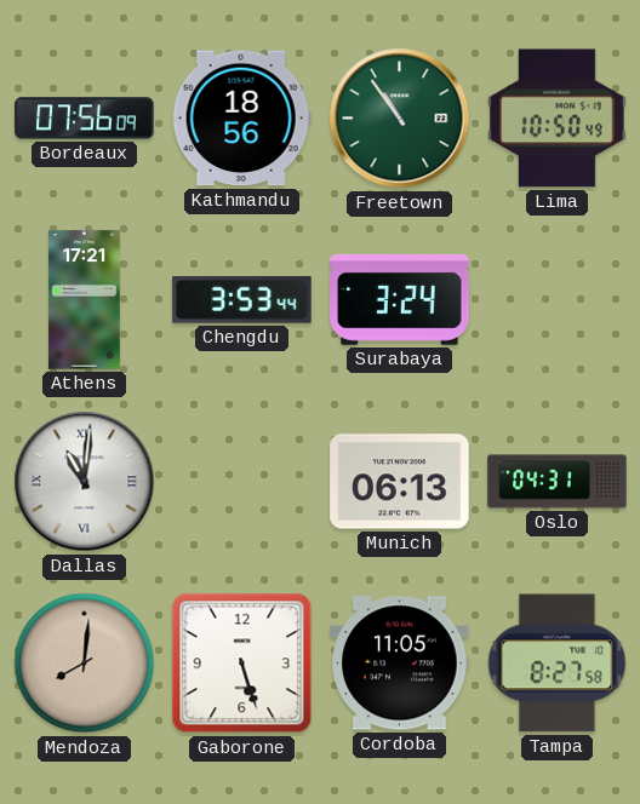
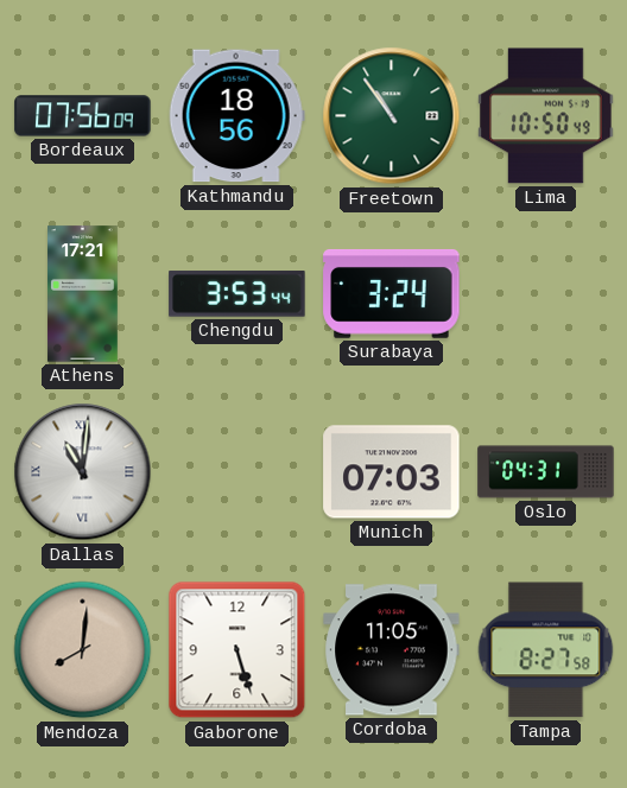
Munich: 06:13 -> 07:03 (392, 472)
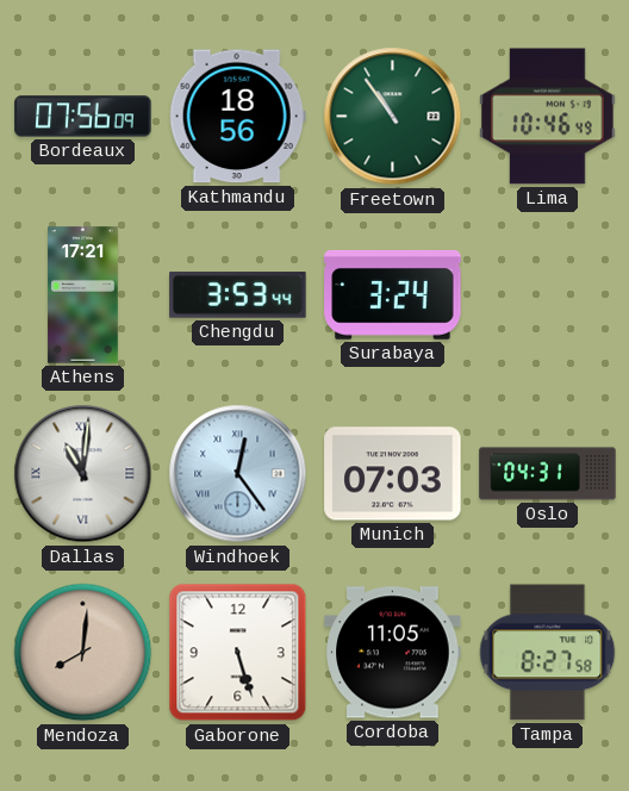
Lima: 10:50 -> 10:46 (548, 117)
Windhoek: none -> 12:24 (238, 474)
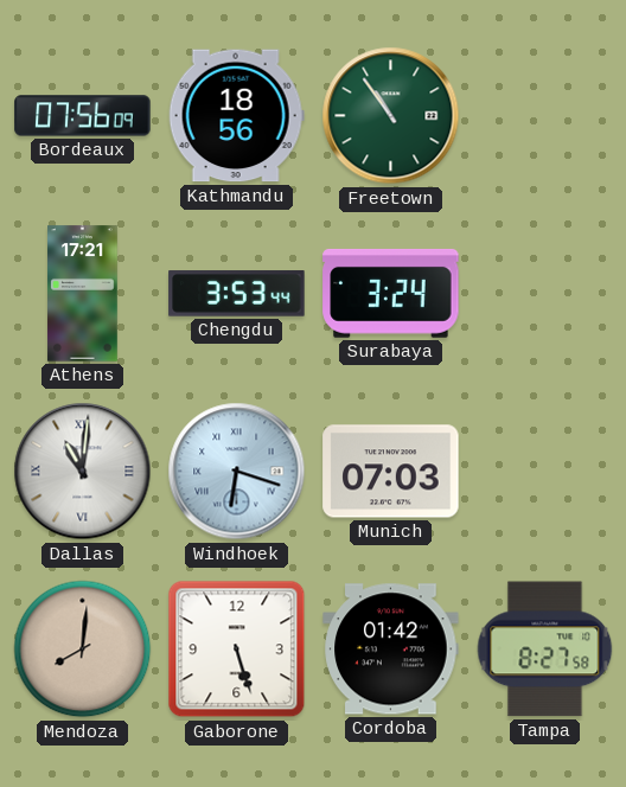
Lima: 10:46 -> none (548, 117)
Windhoek: 12:24 -> 6:18 (237, 472)
Oslo: 04:31 -> none (548, 474)
Cordoba: 11:05 -> 01:42 (391, 650)
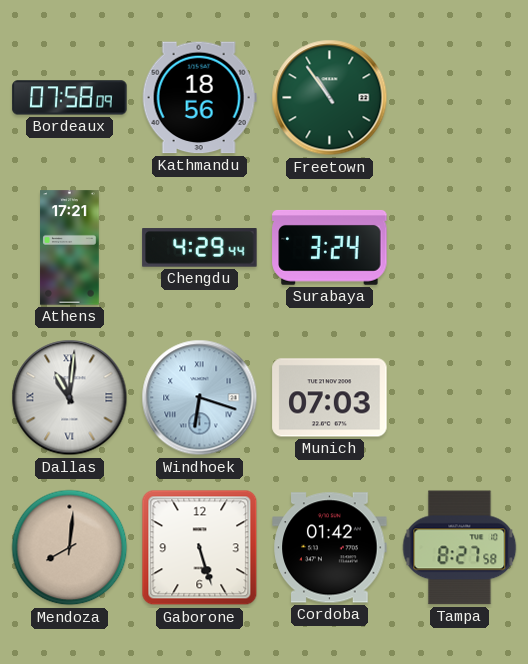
Bordeaux: 07:56 -> 07:58 (70, 98)
Chengdu: 3:53 -> 4:29 (200, 248)
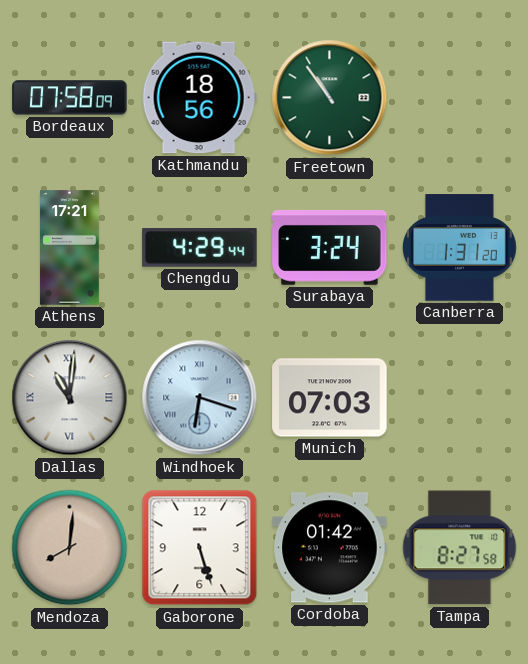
Canberra: none -> 1:31 (460, 248)
